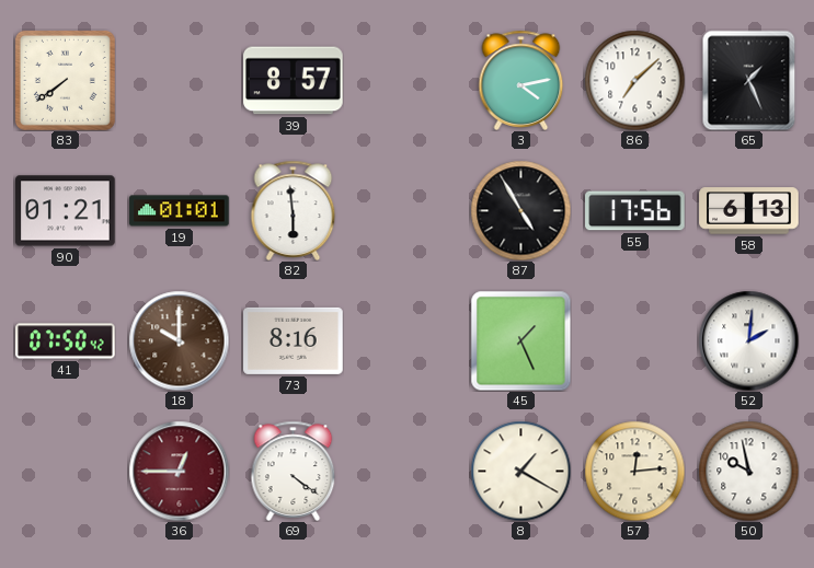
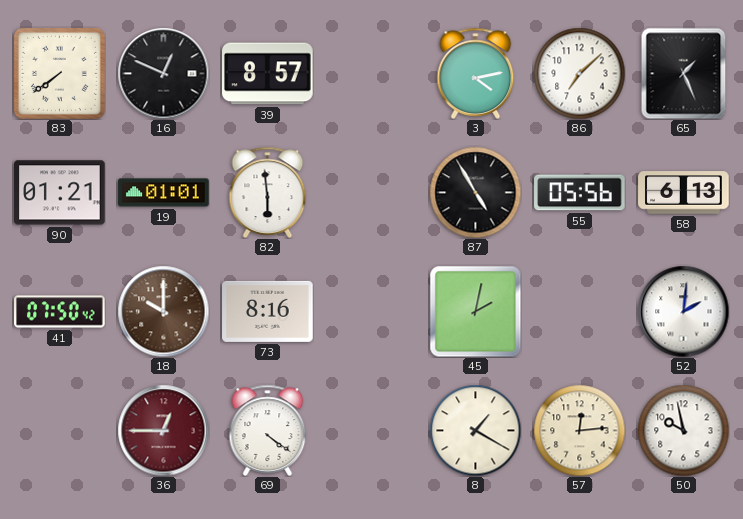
16: none -> 12:49 (163, 73)
55: 17:56 -> 05:56 (580, 193)
45: 1:26 -> 2:02 (475, 311)
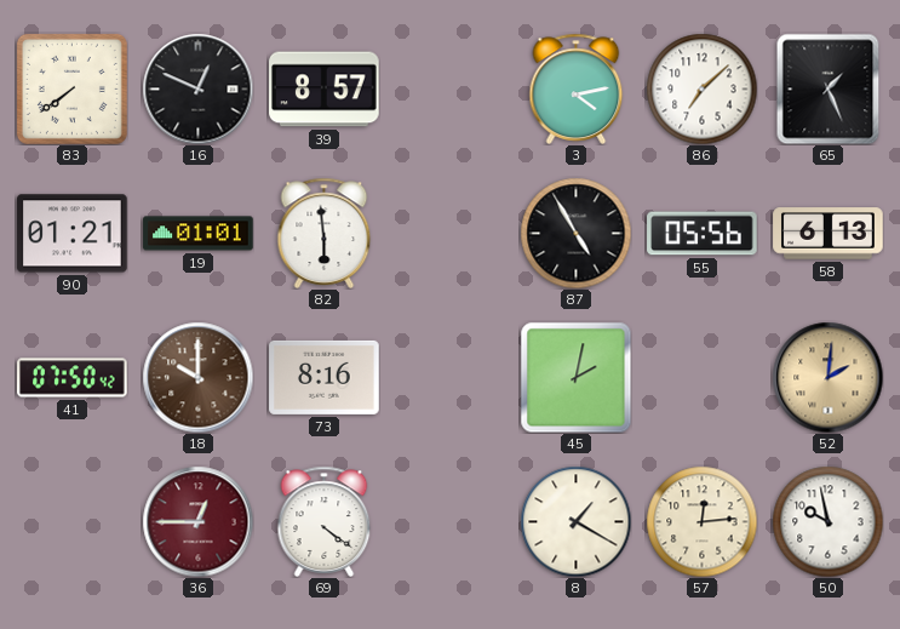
52 dial: white -> champagne (827, 377)
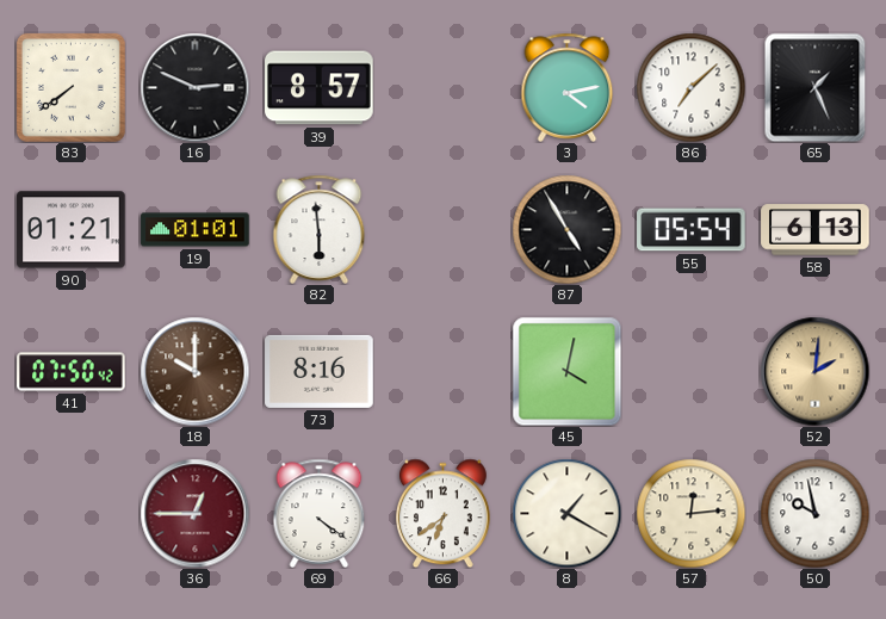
16: 12:49 -> 2:49 (194, 87)
55: 05:56 -> 05:54 (692, 230)
45: 2:02 -> 4:02 (566, 371)
66: none -> 6:39 (442, 513)
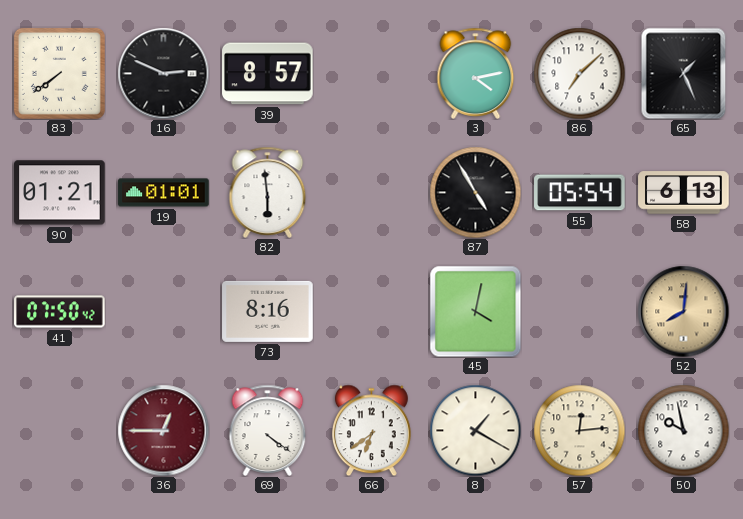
18: 10:00 -> none (194, 371)
52: 2:01 -> 8:01 (683, 311)
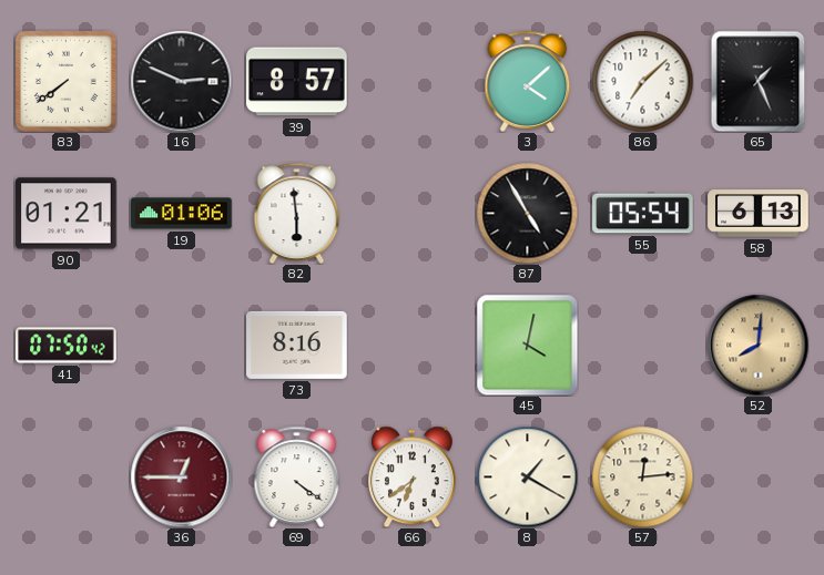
3: 4:13 -> 4:08 (528, 81)
19: 01:01 -> 01:06 (182, 214)
50: 9:58 -> none (683, 430)
